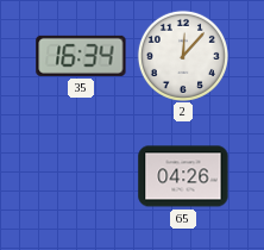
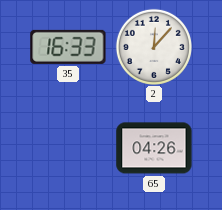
35: 16:34 -> 16:33 (68, 47)
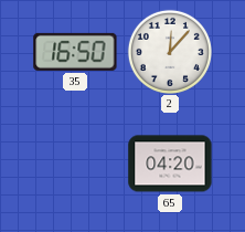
35: 16:33 -> 16:50 (75, 52)
65: 04:26 -> 04:20 (170, 164)
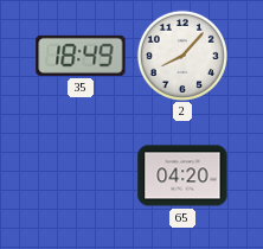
35: 16:50 -> 18:49 (81, 56)
2: 12:07 -> 8:07 (182, 56)
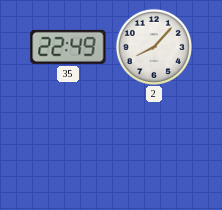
35: 18:49 -> 22:49 (68, 47)
65: 04:20 -> none (182, 175)
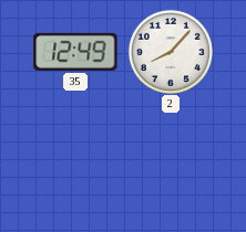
35: 22:49 -> 12:49 (75, 52)
